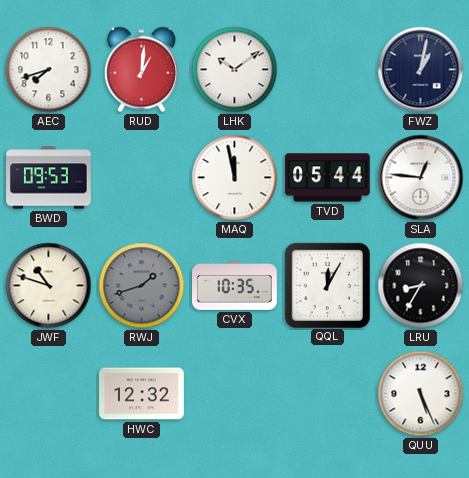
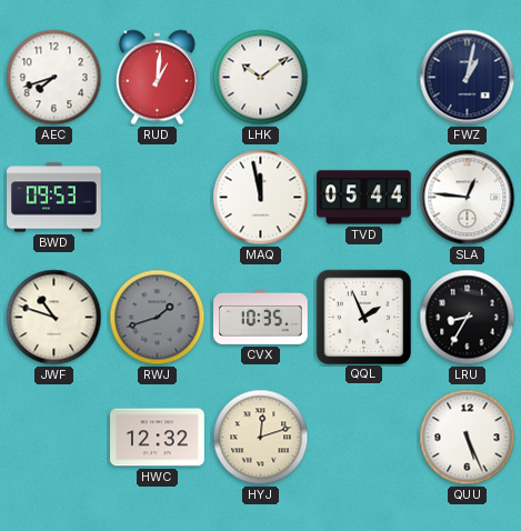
QQL: 12:05 -> 1:56 (363, 317)
HYJ: none -> 12:12 (261, 438)
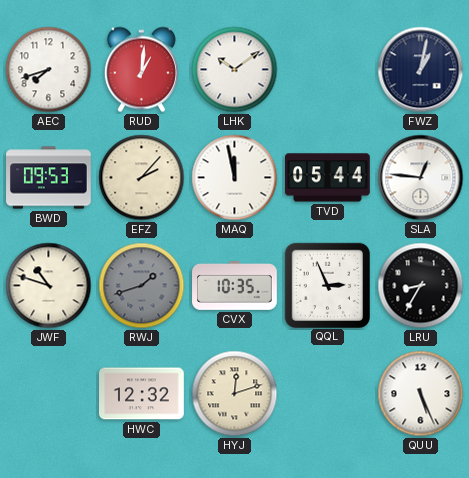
EFZ: none -> 2:07 (142, 178)
QQL: 1:56 -> 2:56 (327, 285)
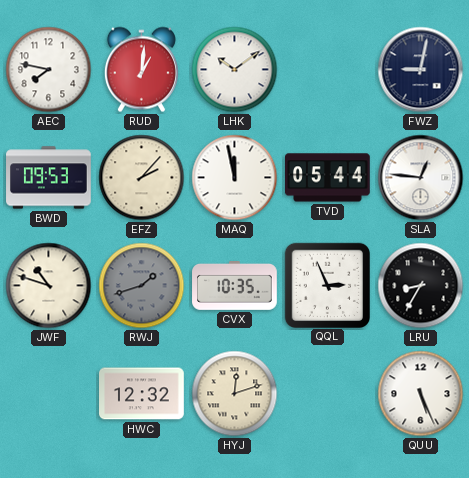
AEC: 7:42 -> 7:47 (49, 70)
FWZ: 1:02 -> 9:02 (421, 70)
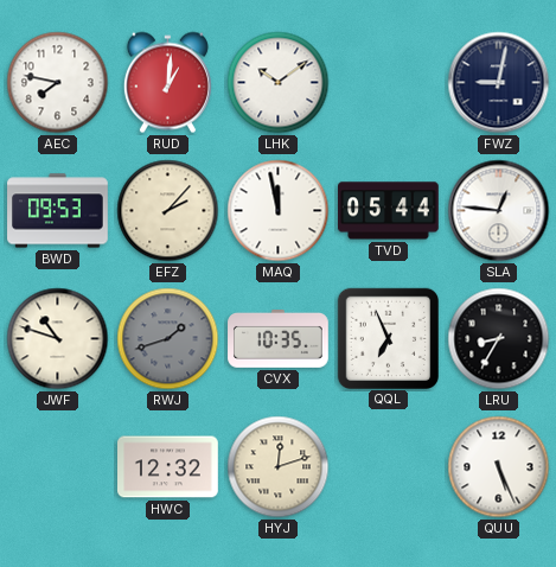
QQL: 2:56 -> 6:56 (388, 338)
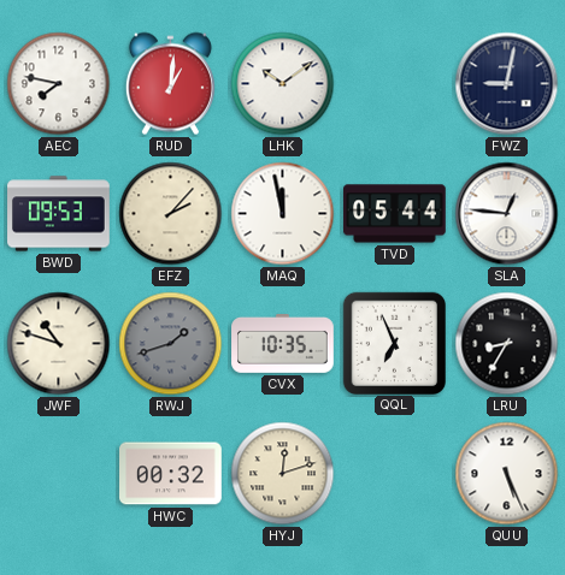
HWC: 12:32 -> 00:32 (171, 474)
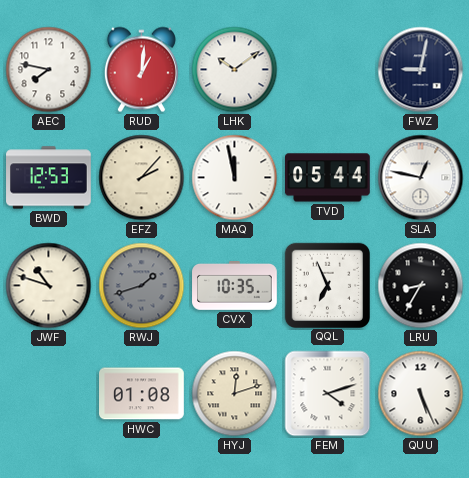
BWD: 09:53 -> 12:53 (49, 178)
SLA: 12:46 -> 12:47 (421, 178)
HWC: 00:32 -> 01:08 (142, 394)
FEM: none -> 4:12 (328, 394)
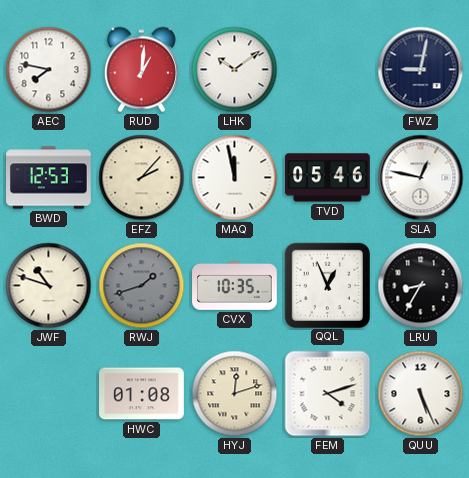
TVD: 05:44 -> 05:46 (328, 178)
QQL: 6:56 -> 12:56 (327, 285)
